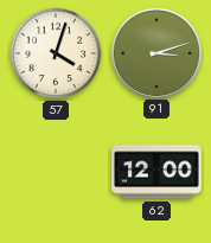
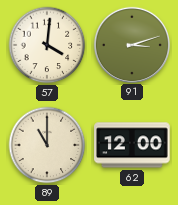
57: 4:03 -> 4:01 (47, 45)
89: none -> 11:00 (47, 145)
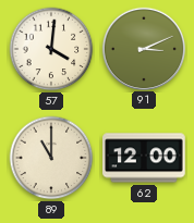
91: 3:12 -> 3:11 (143, 48)
